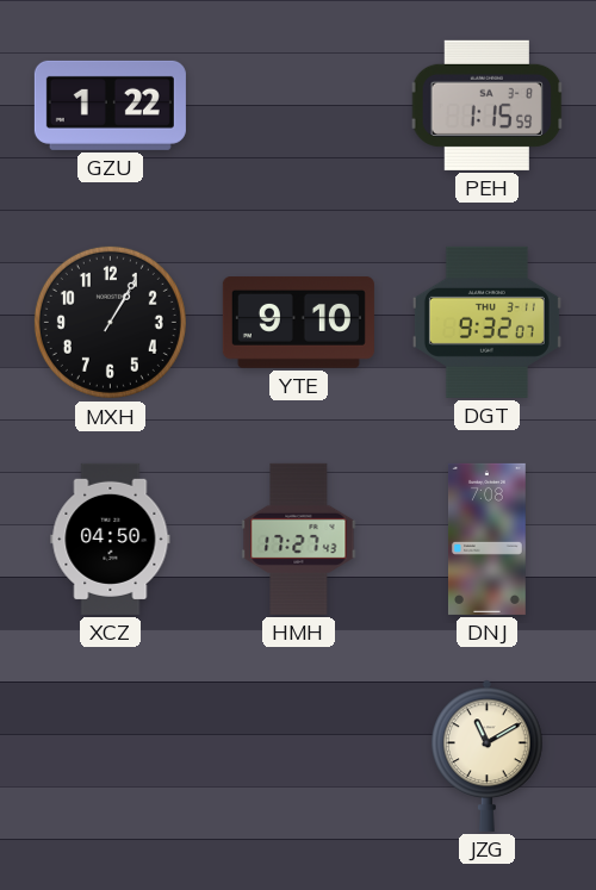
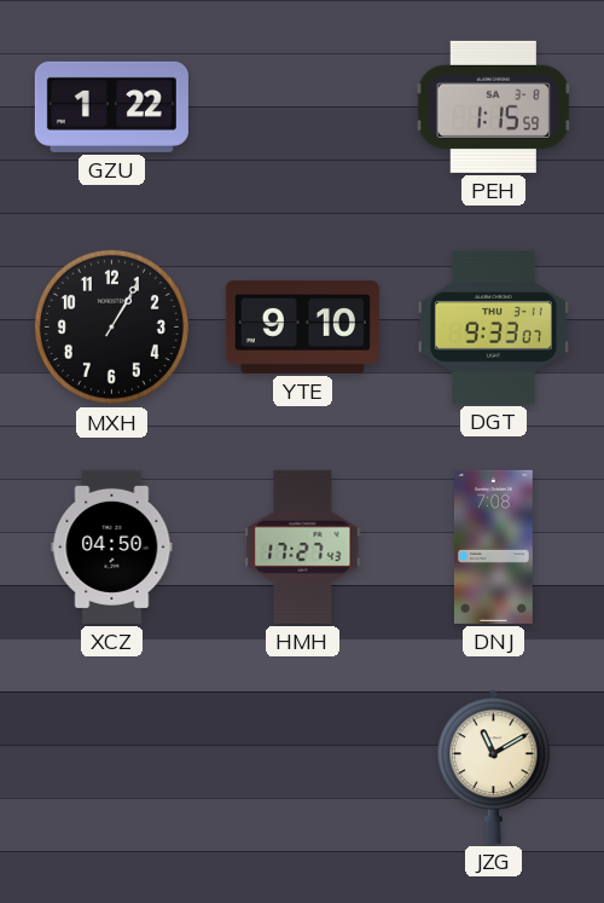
DGT: 9:32 -> 9:33 (493, 326)
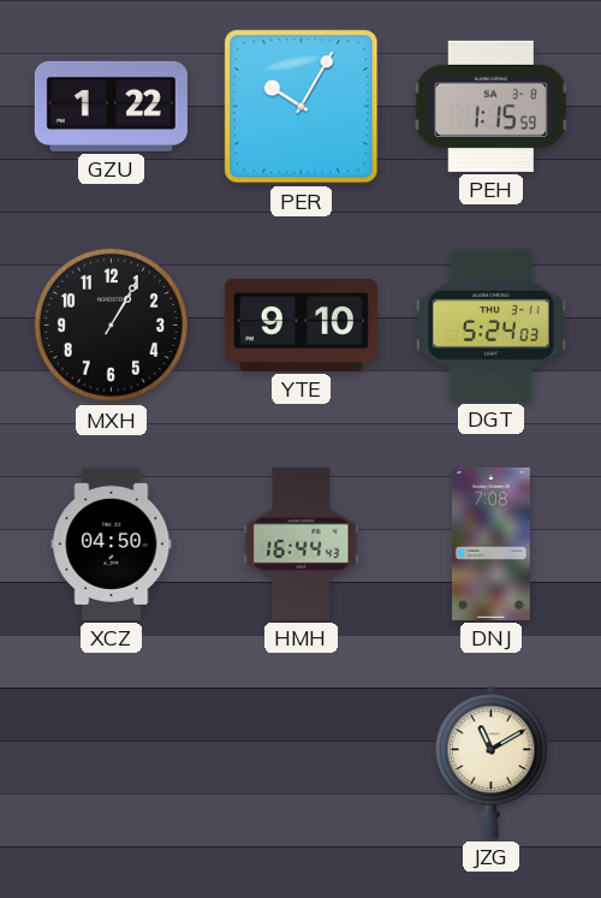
PER: none -> 10:05 (302, 107)
DGT: 9:33 -> 5:24 (490, 325)
HMH: 17:27 -> 16:44 (302, 543)
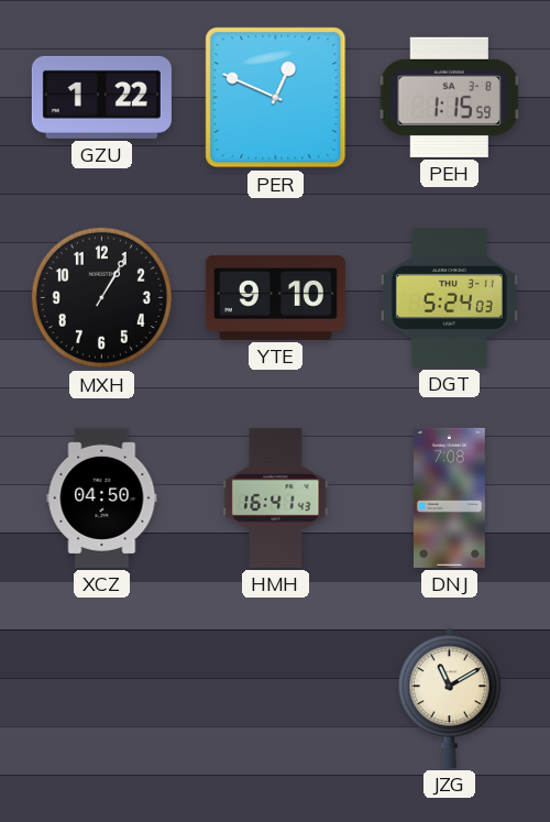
PER: 10:05 -> 12:49 (276, 98)
HMH: 16:44 -> 16:41 (276, 497)
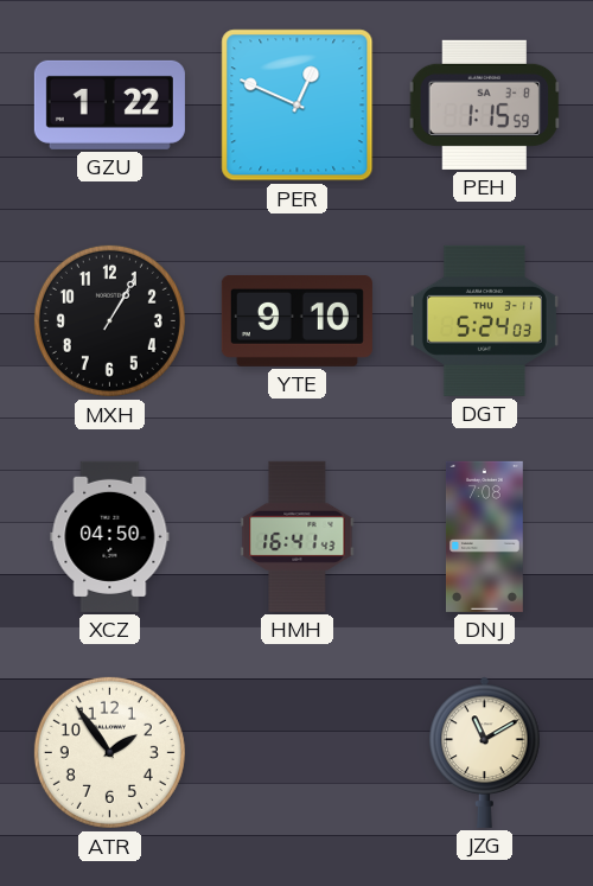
ATR: none -> 1:54 (109, 752)
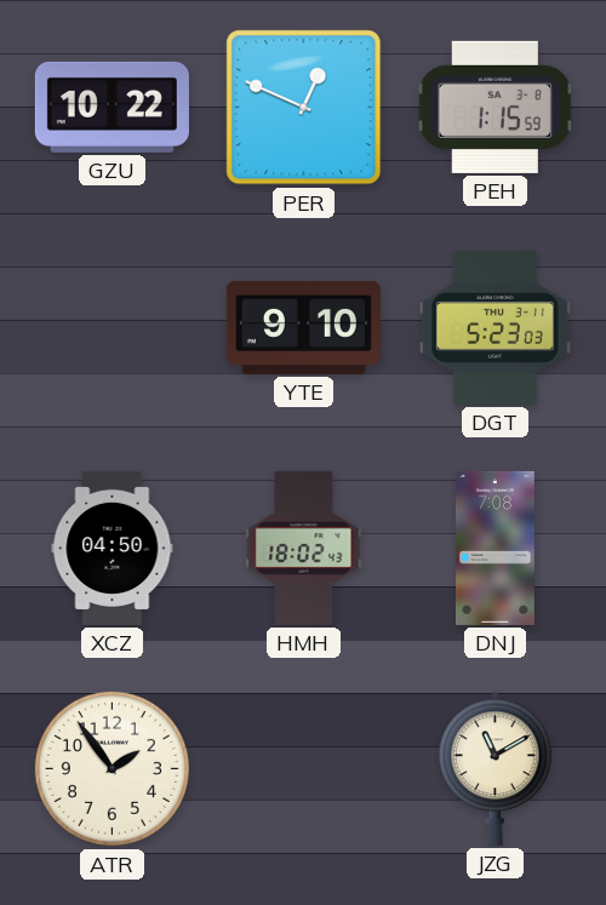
GZU: 1:22 -> 10:22 (112, 107)
MXH: 1:05 -> none (109, 320)
DGT: 5:24 -> 5:23 (494, 327)
HMH: 16:41 -> 18:02 (304, 548)
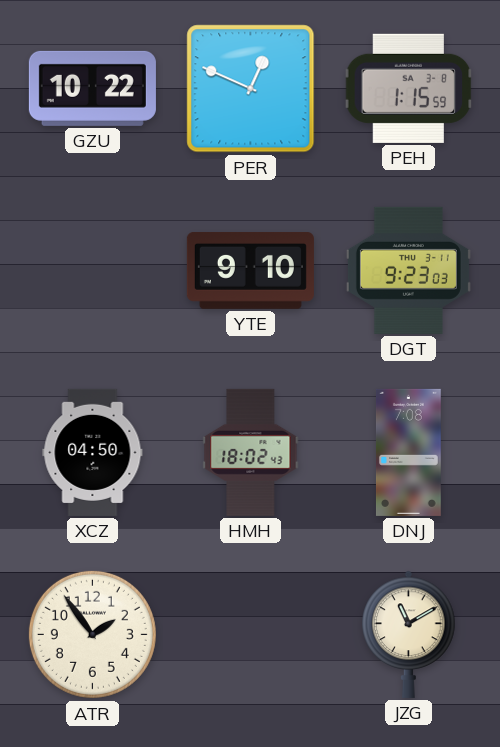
DGT: 5:23 -> 9:23 (408, 270)
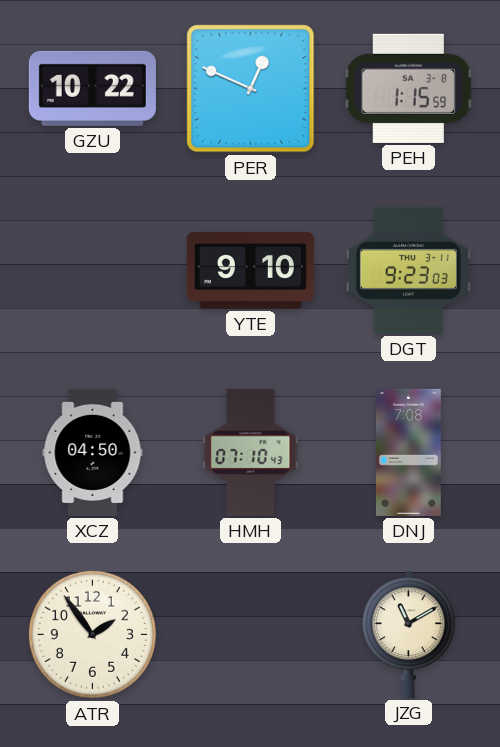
HMH: 18:02 -> 07:10 (251, 452)
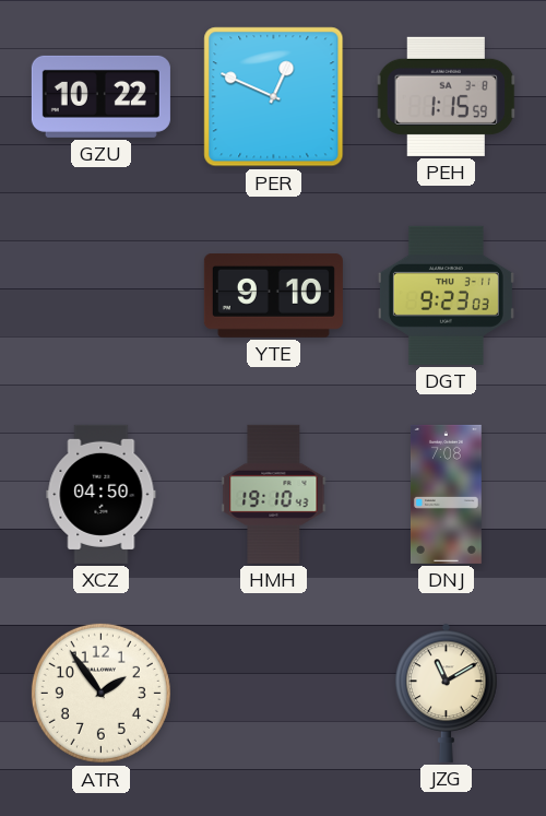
HMH: 07:10 -> 19:10 (274, 494)
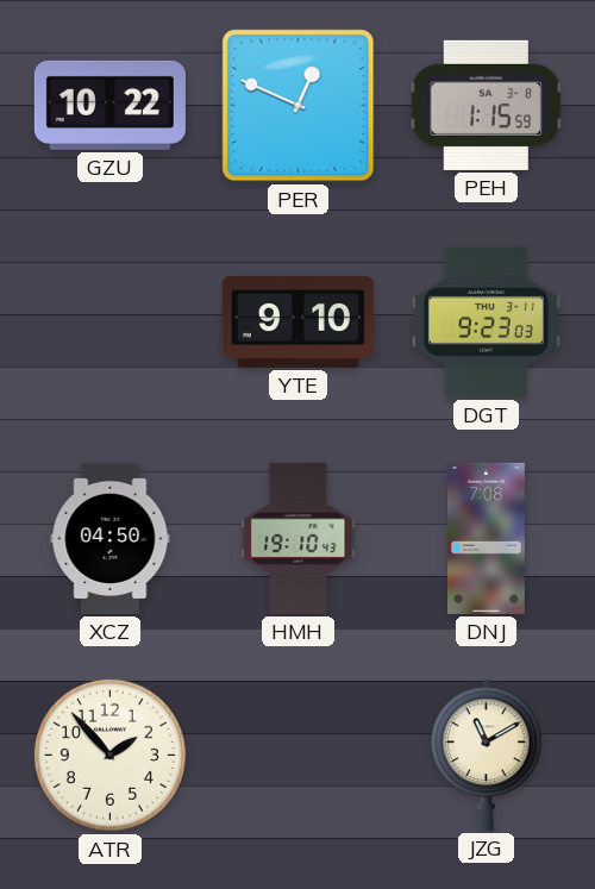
ATR: 1:54 -> 1:53 (109, 755)
